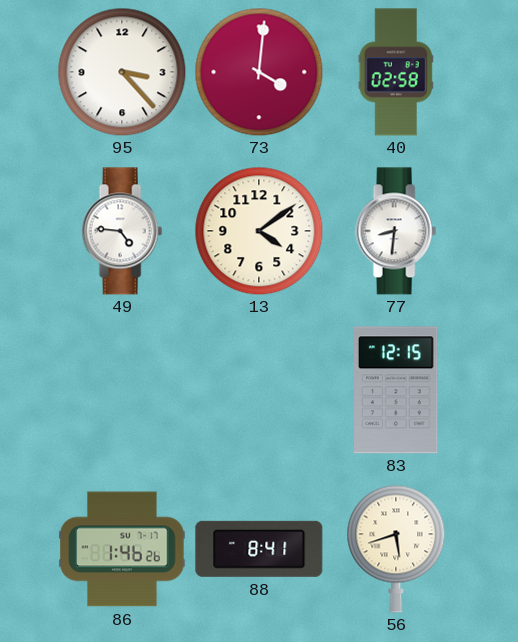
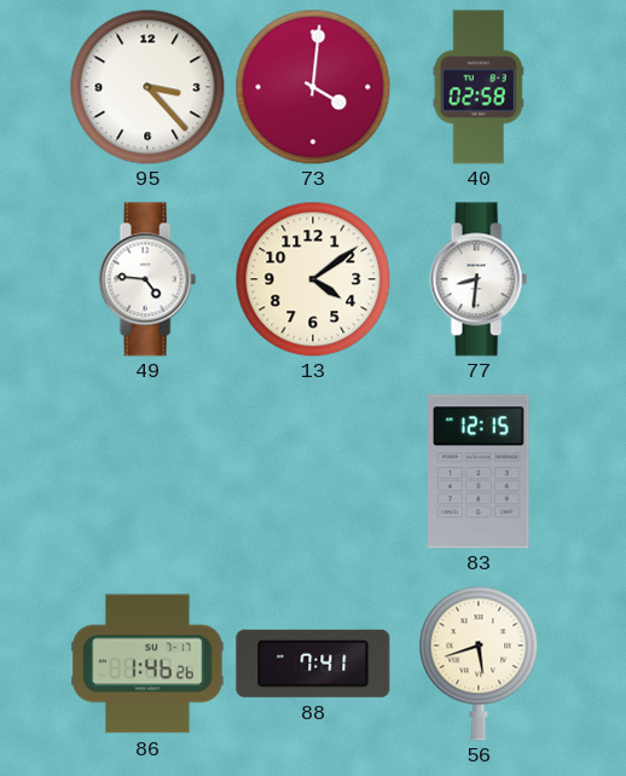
88: 8:41 -> 7:41 (313, 664)
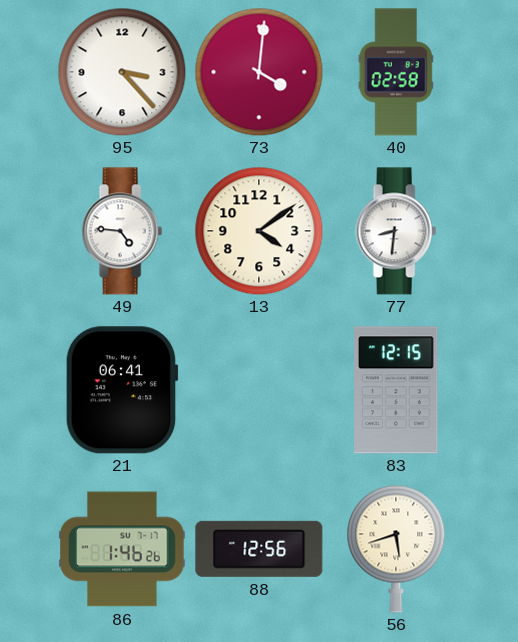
21: none -> 06:41 (122, 390)
88: 7:41 -> 12:56 (259, 549)
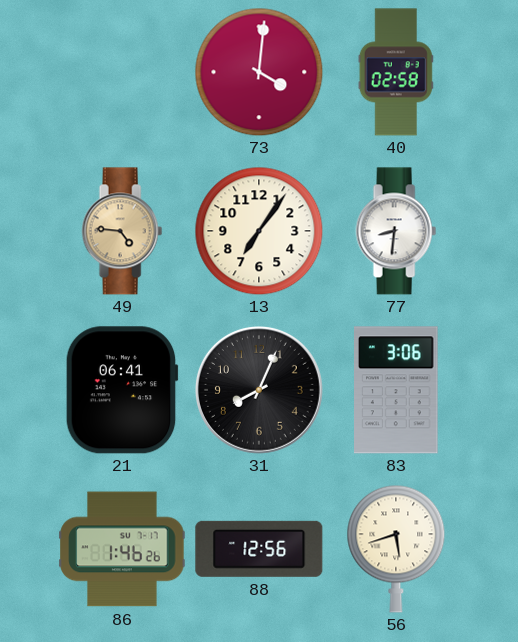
95: 3:23 -> none (122, 72)
49 dial: white -> champagne (122, 231)
13: 4:09 -> 7:06 (259, 231)
31: none -> 8:04 (259, 390)
83: 12:15 -> 3:06 (396, 390)
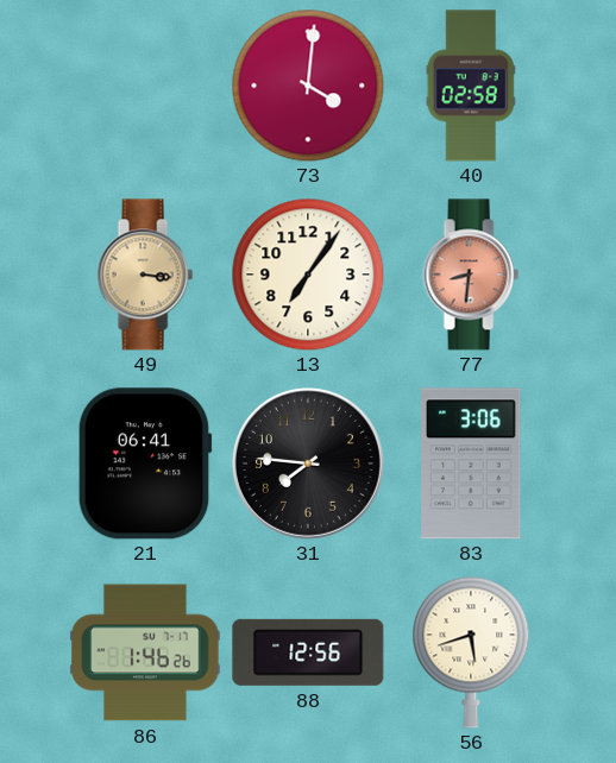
49: 4:46 -> 3:16 (145, 275)
77 dial: white -> salmon (471, 275)
31: 8:04 -> 7:46 (308, 464)
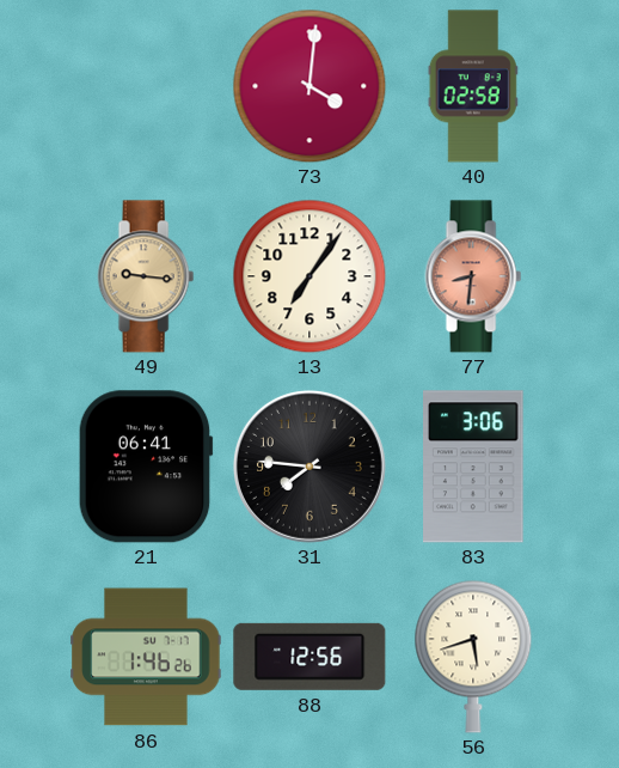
49: 3:16 -> 9:16 (146, 276)
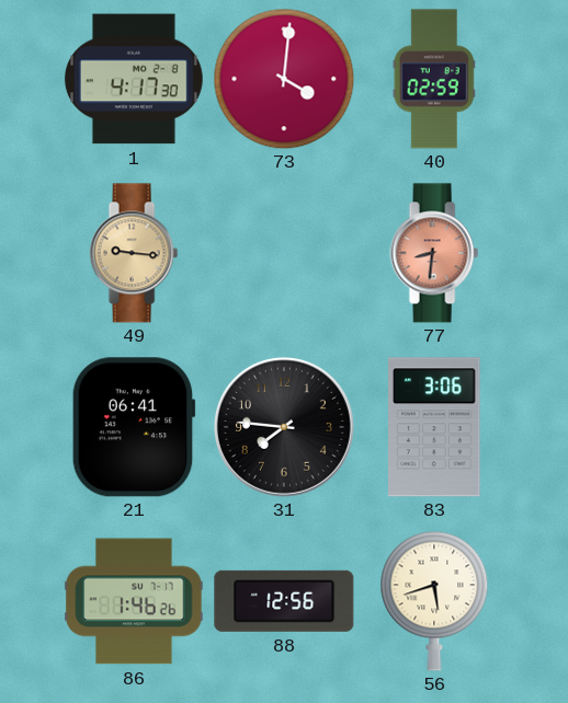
1: none -> 4:17 (134, 79)
40: 02:58 -> 02:59 (434, 79)
13: 7:06 -> none (309, 276)
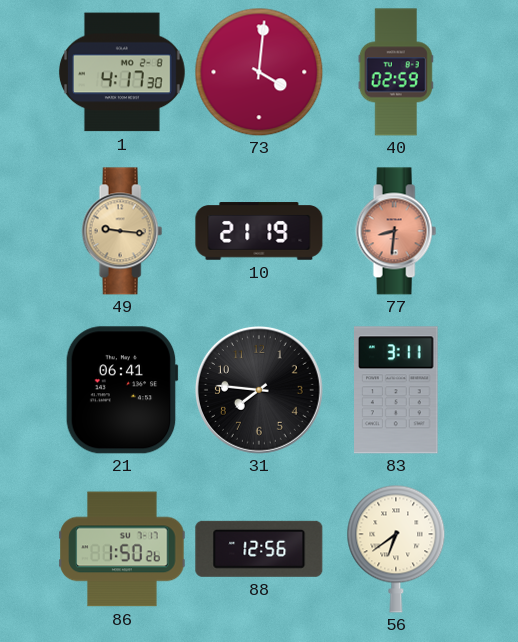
10: none -> 21:19 (259, 231)
83: 3:06 -> 3:11 (396, 390)
86: 1:46 -> 1:50 (122, 549)
56: 5:42 -> 6:39 (396, 549)
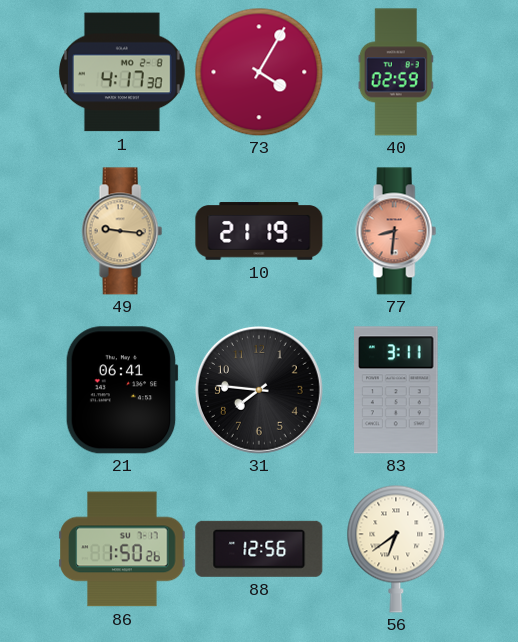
73: 4:01 -> 4:05 (259, 72)
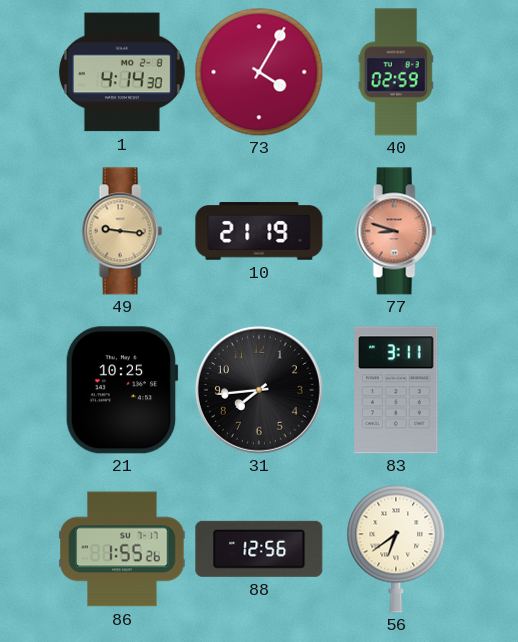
1: 4:17 -> 4:14 (122, 72)
77: 8:31 -> 8:48 (396, 231)
21: 06:41 -> 10:25 (122, 390)
31: 7:46 -> 7:44 (259, 390)
86: 1:50 -> 1:55 (122, 549)
